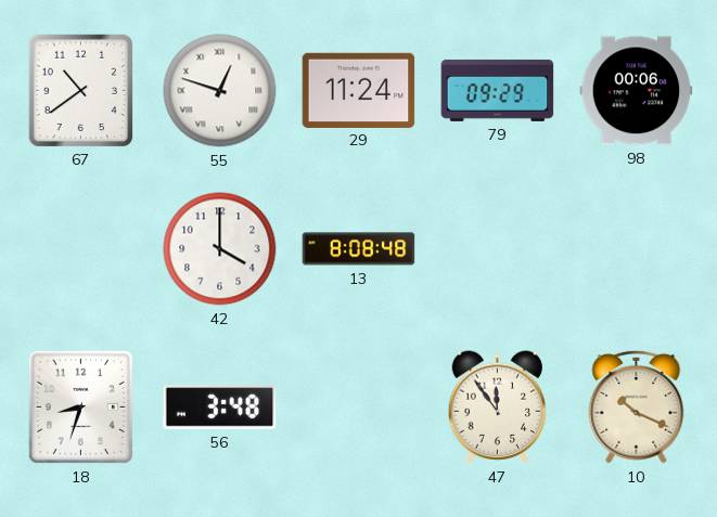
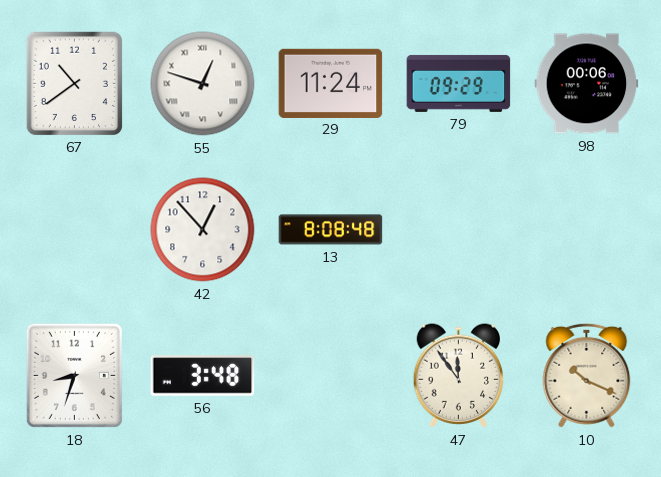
42: 4:00 -> 12:53 (203, 230)
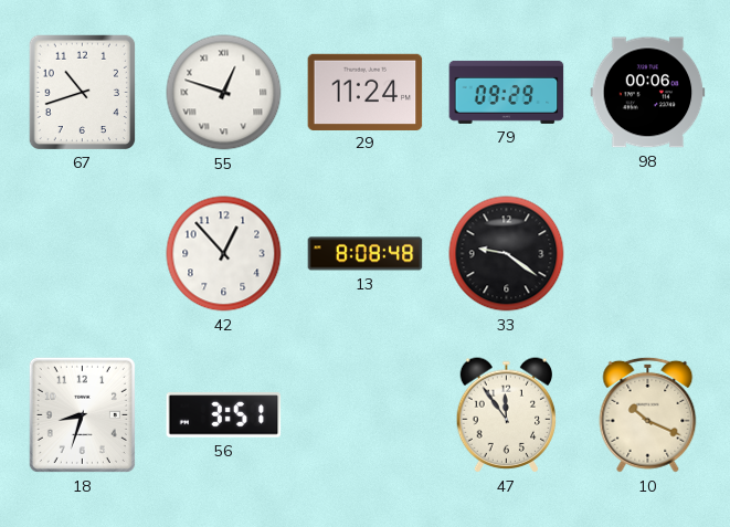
67: 10:39 -> 10:42 (82, 92)
33: none -> 9:21 (507, 254)
56: 3:48 -> 3:51 (224, 415)
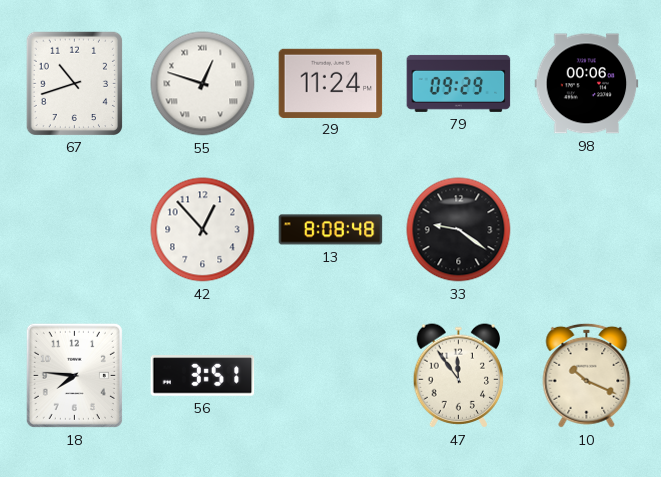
18: 8:33 -> 7:46 (74, 375)
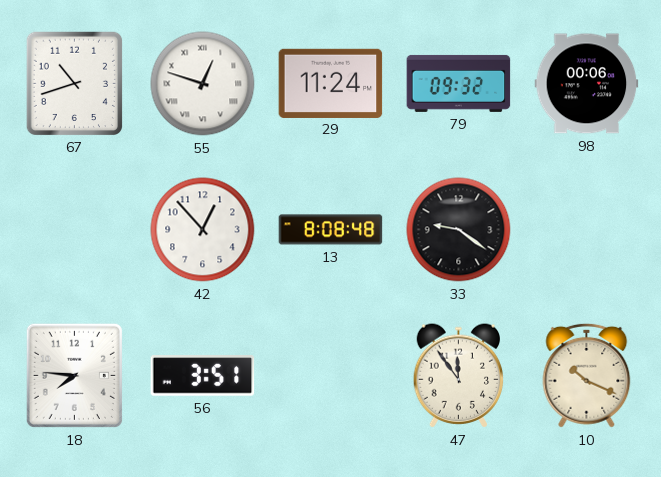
79: 09:29 -> 09:32 (459, 83)
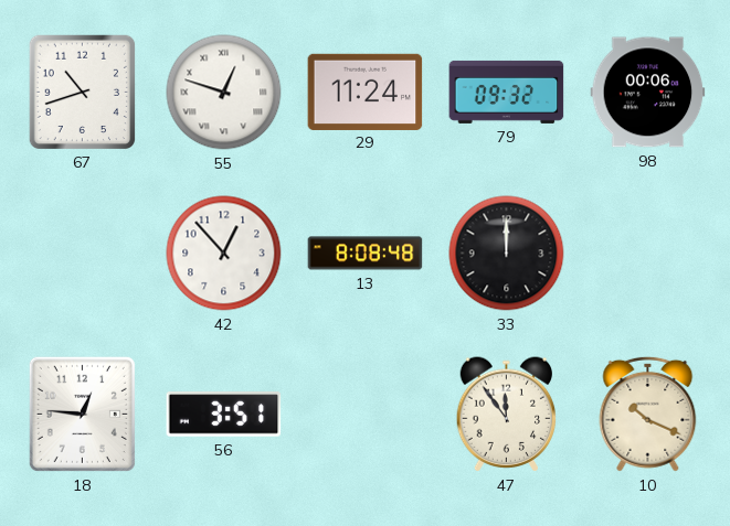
33: 9:21 -> 12:00 (507, 254)
18: 7:46 -> 12:46 (82, 414)
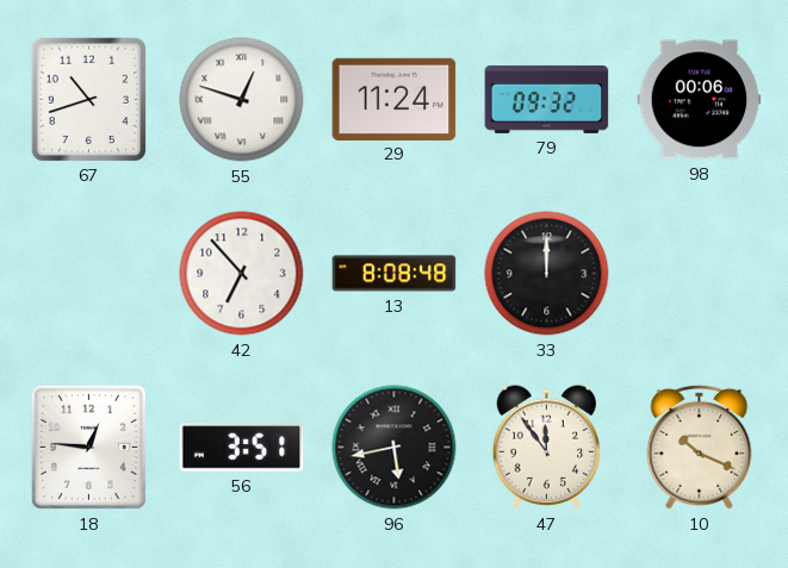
42: 12:53 -> 6:53 (242, 274)
96: none -> 5:43 (395, 448)
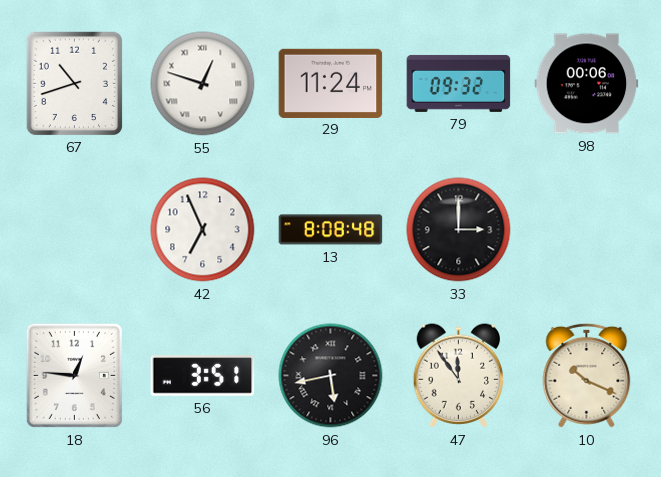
42: 6:53 -> 6:56 (203, 230)
33: 12:00 -> 3:00 (459, 230)
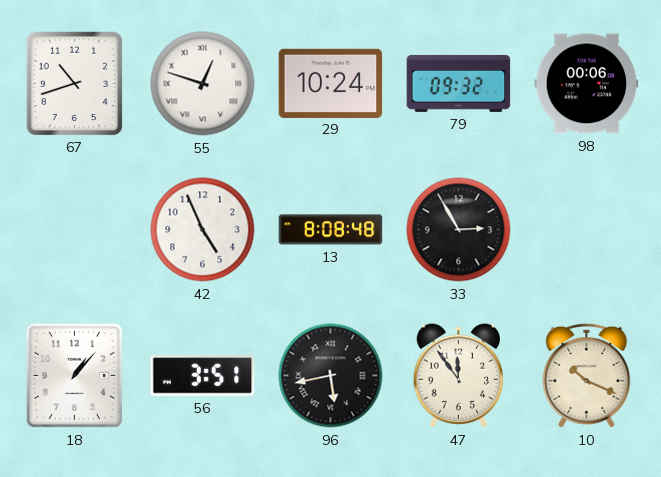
29: 11:24 -> 10:24 (331, 83)
42: 6:56 -> 4:56 (203, 230)
33: 3:00 -> 2:55 (459, 230)
18: 12:46 -> 1:07 (74, 375)
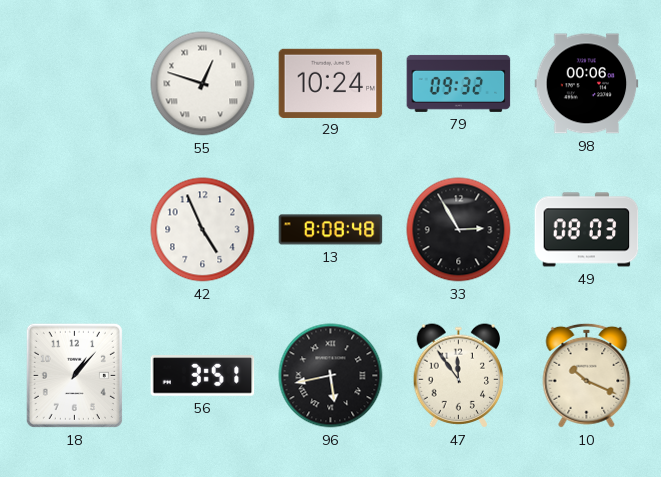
67: 10:42 -> none (74, 83)
49: none -> 08:03 (587, 230)
